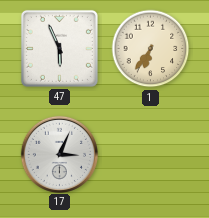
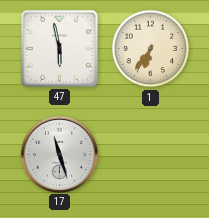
47: 5:56 -> 5:58 (59, 48)
17: 3:04 -> 11:27 (59, 154)
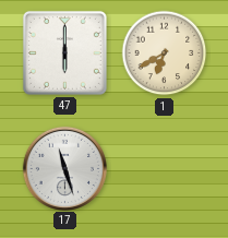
47: 5:58 -> 6:00 (64, 52)
1: 6:36 -> 6:40 (165, 53)
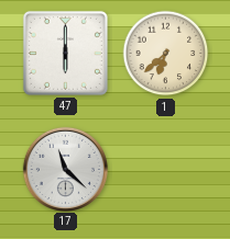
1: 6:40 -> 6:38 (166, 54)
17: 11:27 -> 11:22 (65, 169)
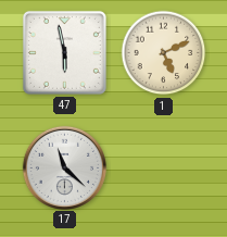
47: 6:00 -> 5:58 (64, 52)
1: 6:38 -> 5:11 (164, 53)
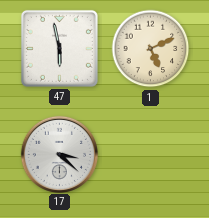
17: 11:22 -> 3:22 (59, 154)
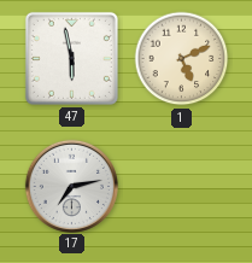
17: 3:22 -> 7:13 (71, 186)
